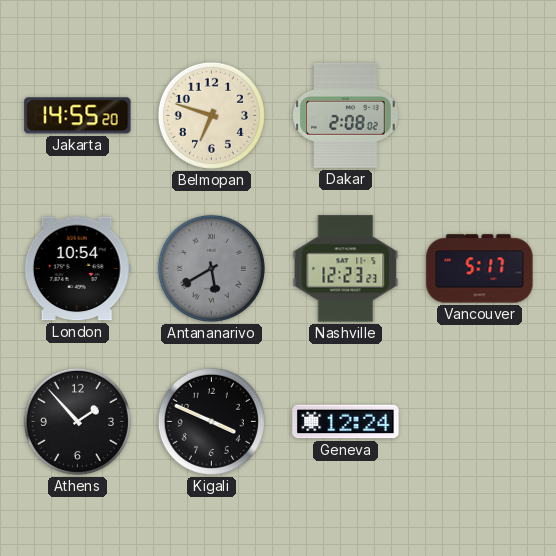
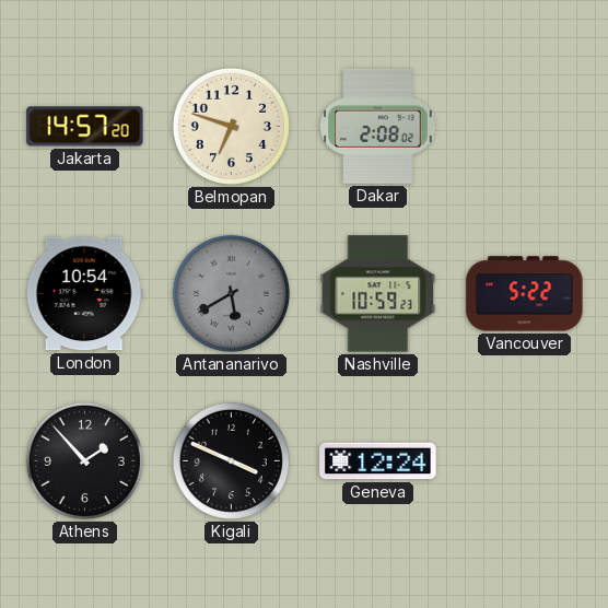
Jakarta: 14:55 -> 14:57 (85, 127)
Nashville: 12:23 -> 10:59 (378, 294)
Vancouver: 5:17 -> 5:22 (525, 294)
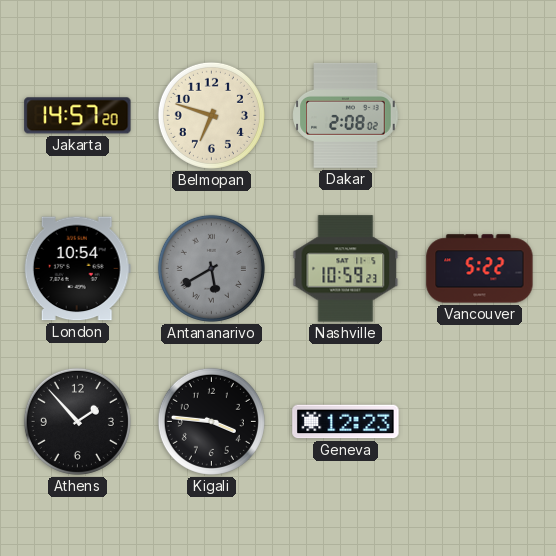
Kigali: 3:49 -> 3:46 (211, 421)
Geneva: 12:24 -> 12:23 (346, 422)
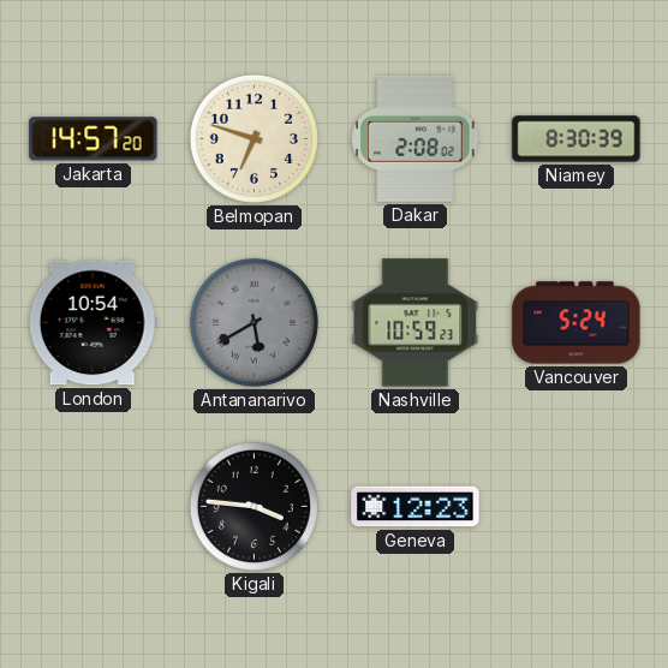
Niamey: none -> 8:30 (577, 139)
Vancouver: 5:22 -> 5:24 (577, 323)
Athens: 1:53 -> none (77, 421)
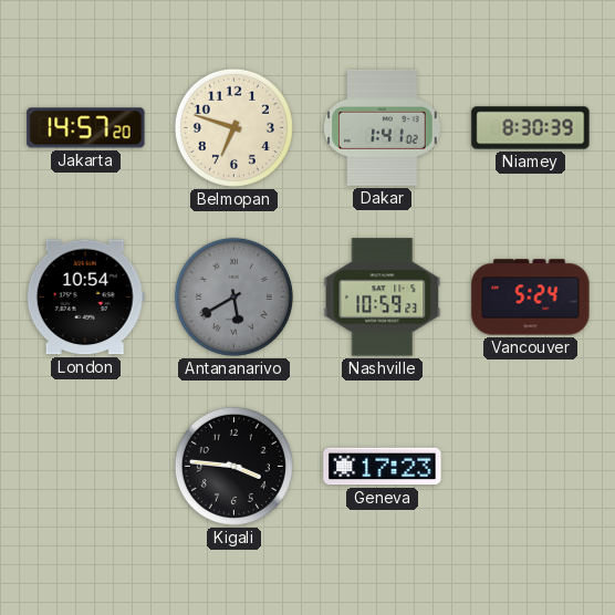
Dakar: 2:08 -> 1:41 (383, 127)
Geneva: 12:23 -> 17:23 (383, 467)
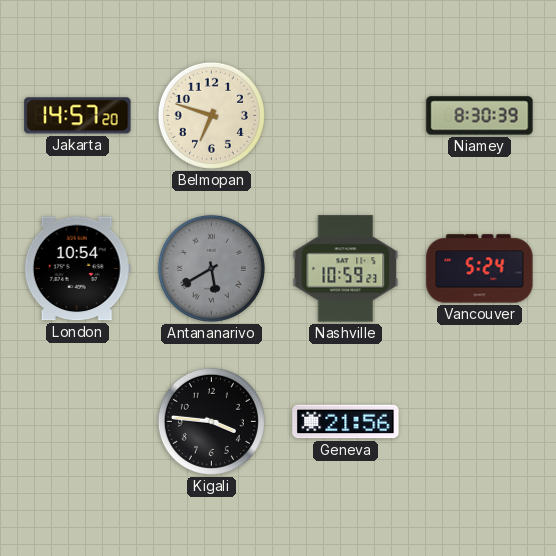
Dakar: 1:41 -> none (383, 127)
Geneva: 17:23 -> 21:56 (346, 422)
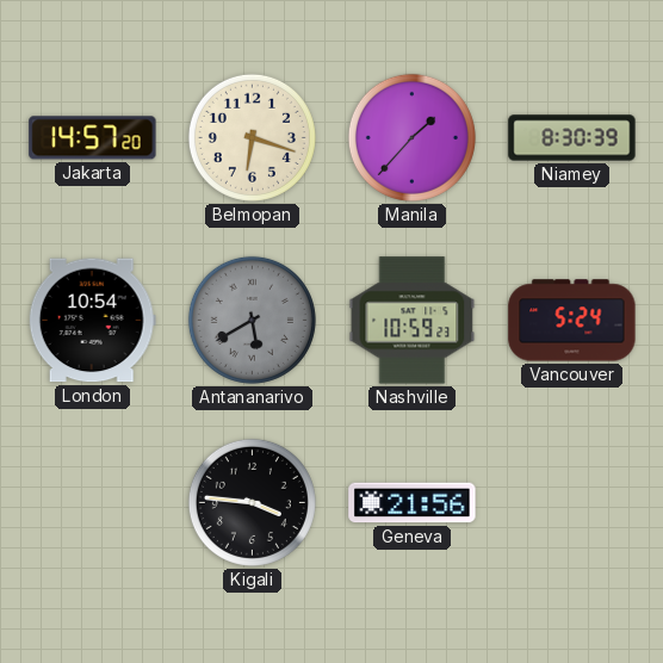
Belmopan: 6:48 -> 6:18 (252, 137)
Manila: none -> 1:37 (411, 137)
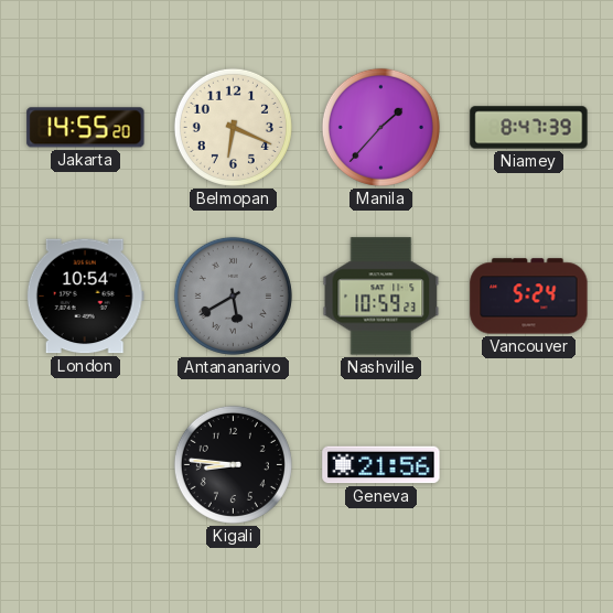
Jakarta: 14:57 -> 14:55 (86, 128)
Belmopan: 6:18 -> 6:19 (233, 127)
Niamey: 8:30 -> 8:47 (529, 128)
Kigali: 3:46 -> 8:46 (233, 464)
